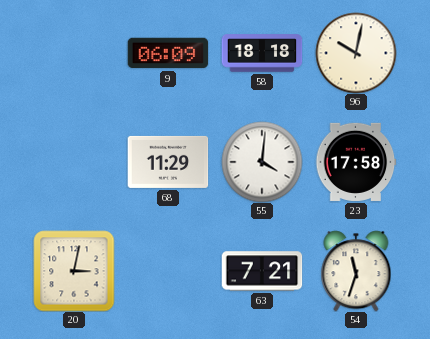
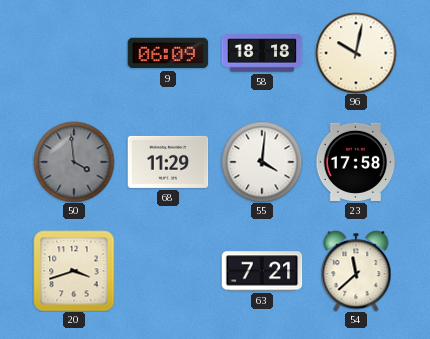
50: none -> 3:59 (74, 162)
20: 3:02 -> 3:42 (74, 271)
54: 11:33 -> 11:38 (356, 271)
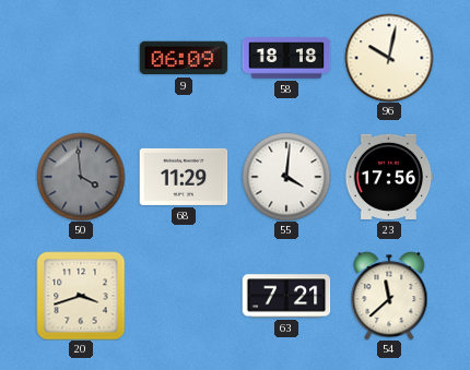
23: 17:58 -> 17:56 (389, 177)
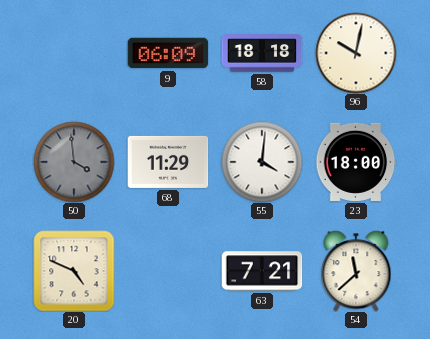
23: 17:56 -> 18:00 (356, 162)
20: 3:42 -> 4:49 (74, 271)
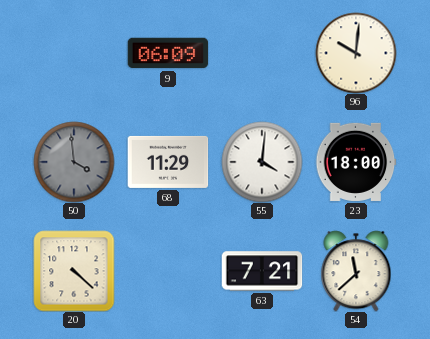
58: 18:18 -> none (262, 53)
96: 10:02 -> 10:01 (356, 53)
20: 4:49 -> 4:22 (74, 271)
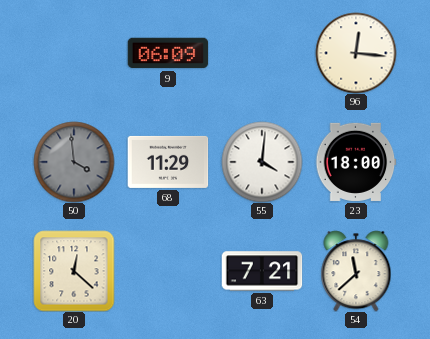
96: 10:01 -> 12:16 (356, 53)
20: 4:22 -> 12:22 (74, 271)
